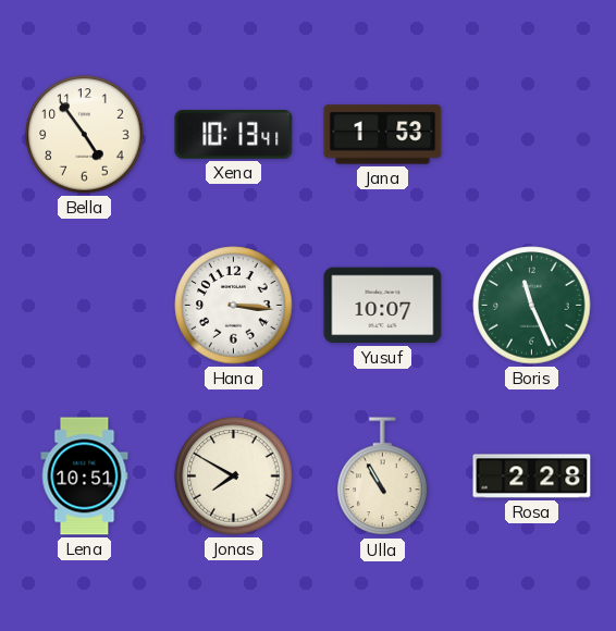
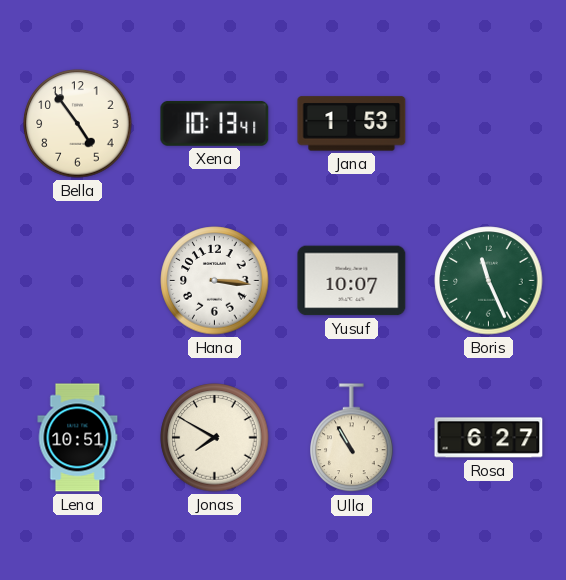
Rosa: 2:28 -> 6:27 (489, 438)
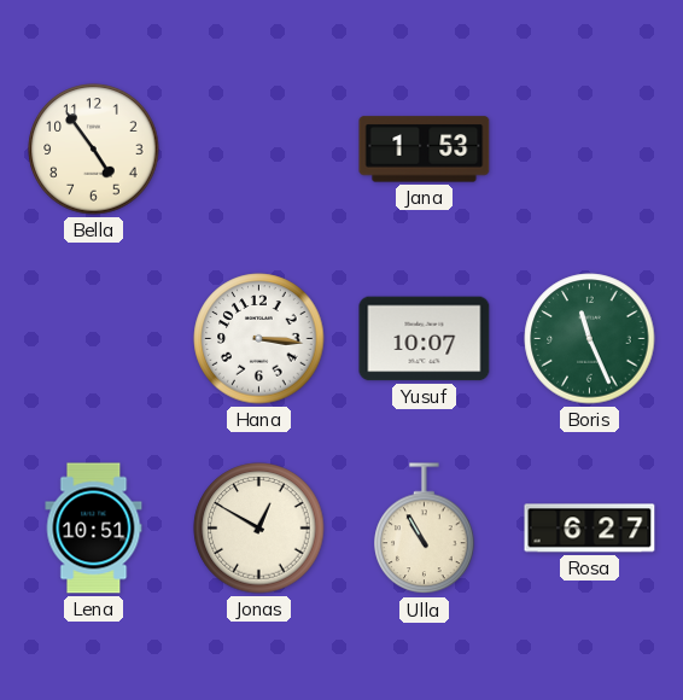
Xena: 10:13 -> none (215, 124)
Jonas: 7:50 -> 12:50 (259, 529)
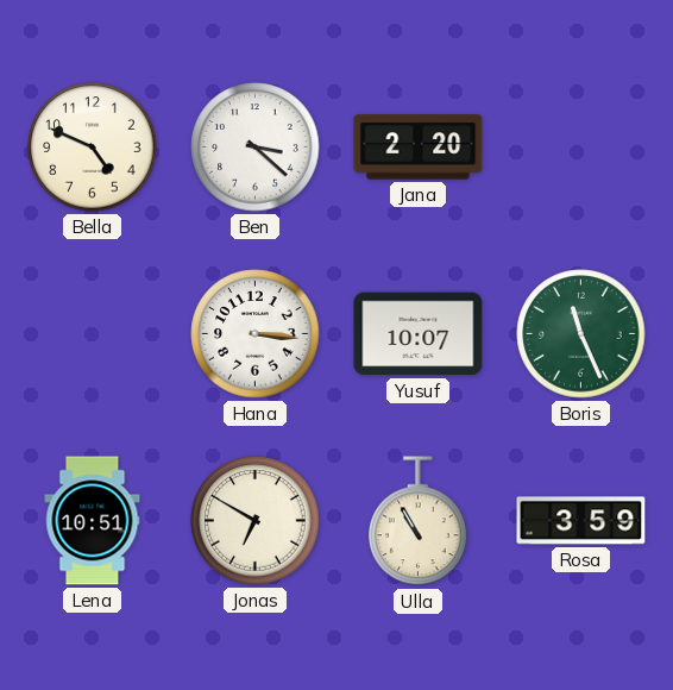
Bella: 4:54 -> 4:49 (93, 148)
Ben: none -> 3:22 (256, 148)
Jana: 1:53 -> 2:20 (419, 148)
Jonas: 12:50 -> 6:50 (256, 521)
Rosa: 6:27 -> 3:59 (581, 521)
